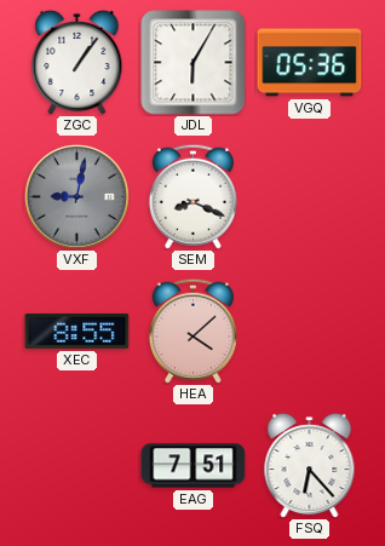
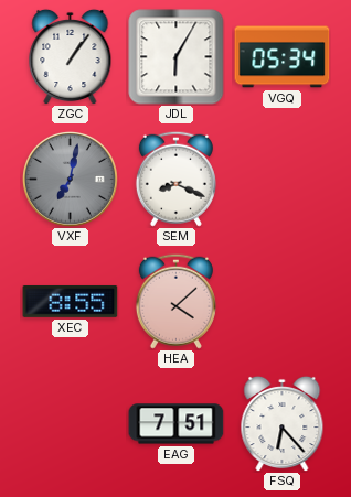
VGQ: 05:36 -> 05:34 (283, 57)
VXF: 9:02 -> 7:02 (70, 179)
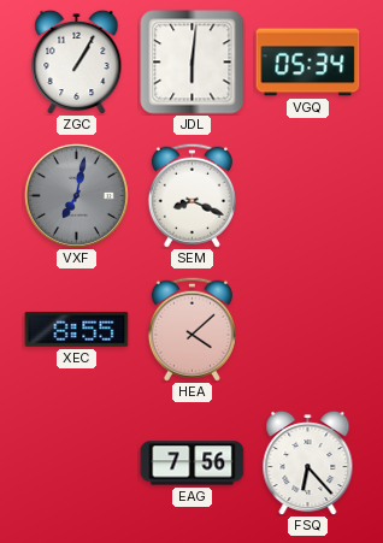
ZGC: 1:06 -> 1:05 (77, 61)
JDL: 6:05 -> 6:01 (193, 63)
EAG: 7:51 -> 7:56 (193, 464)
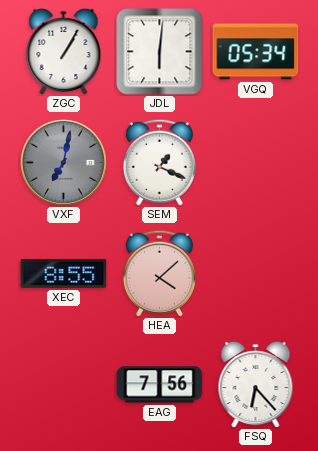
SEM: 8:19 -> 1:19 (159, 162)
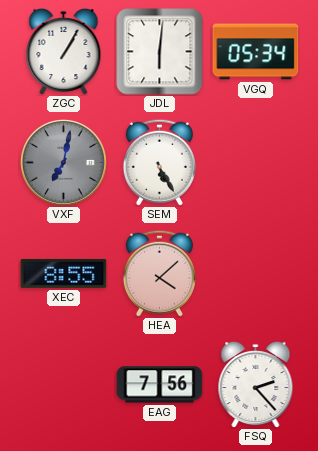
SEM: 1:19 -> 5:25 (159, 162)
FSQ: 6:23 -> 2:23 (256, 384)
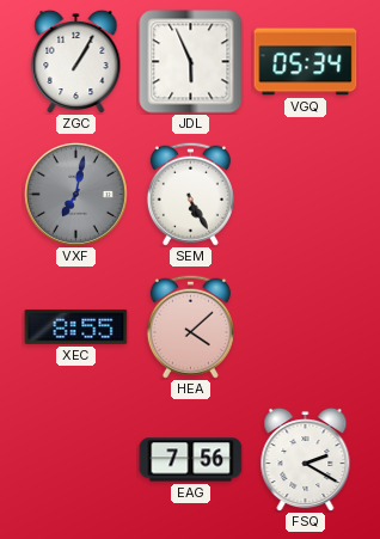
JDL: 6:01 -> 5:56 (191, 62)
FSQ: 2:23 -> 2:20 (306, 459)
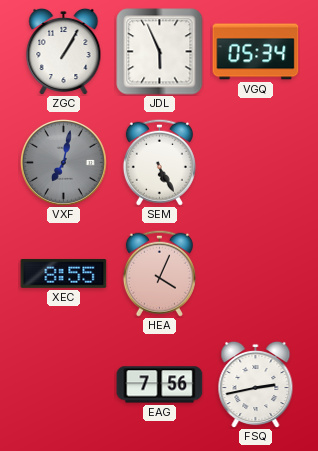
HEA: 4:08 -> 4:04 (159, 273)
FSQ: 2:20 -> 2:43 (256, 384)
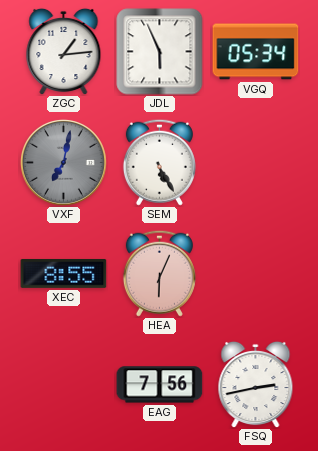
ZGC: 1:05 -> 1:14 (64, 51)
HEA: 4:04 -> 6:04 (159, 273)
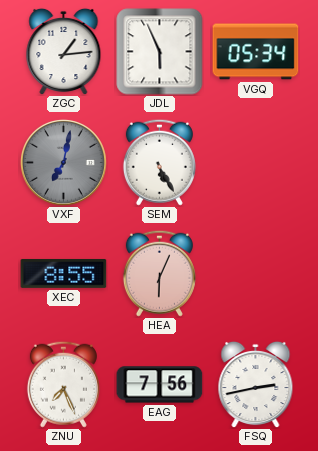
ZNU: none -> 7:26 (63, 384)
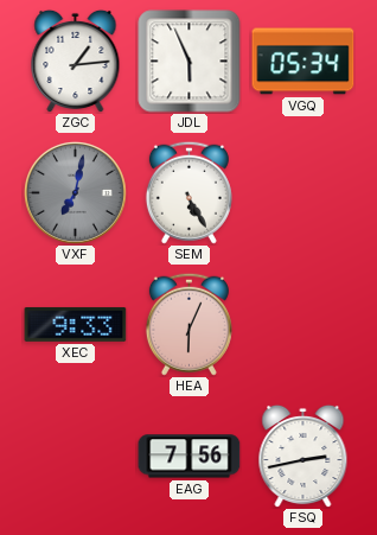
XEC: 8:55 -> 9:33 (76, 324)
ZNU: 7:26 -> none (63, 384)
